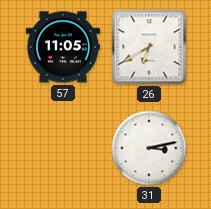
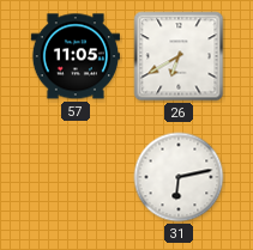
31: 3:13 -> 6:13 (179, 177)
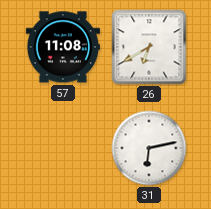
57: 11:05 -> 11:08 (63, 47)
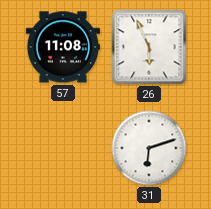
26: 6:40 -> 5:56 (149, 47)
31: 6:13 -> 6:12 (149, 148)
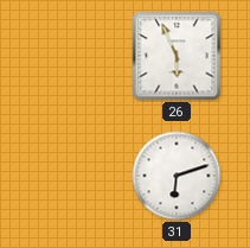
57: 11:08 -> none (63, 47)
